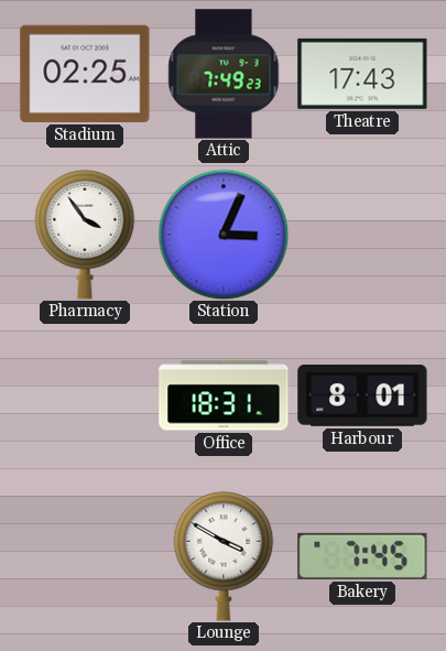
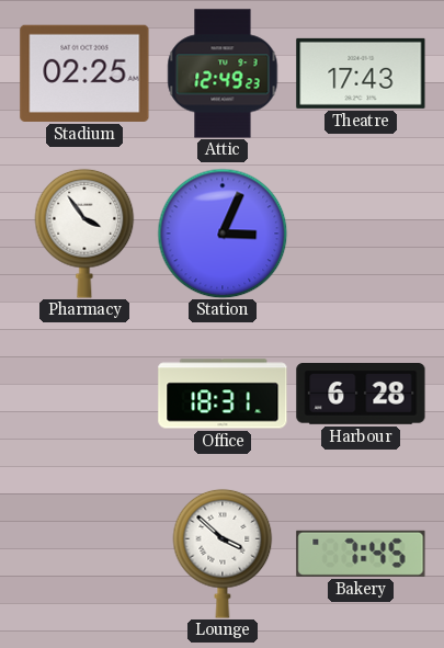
Attic: 7:49 -> 12:49 (223, 73)
Harbour: 8:01 -> 6:28 (361, 395)
Lounge: 3:50 -> 3:52 (223, 554)
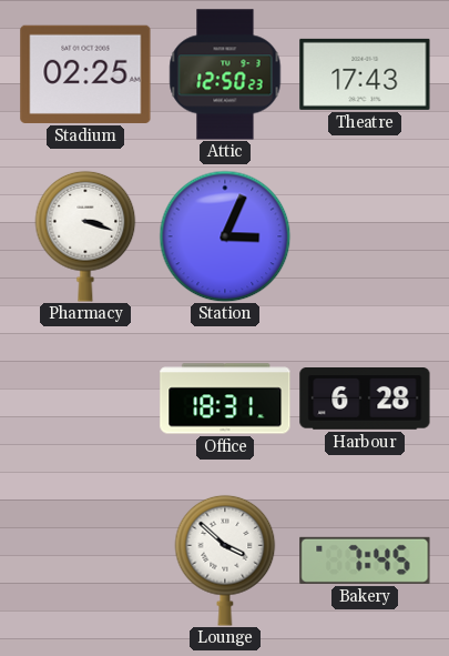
Attic: 12:49 -> 12:50 (225, 74)
Pharmacy: 3:54 -> 3:18 (85, 236)
